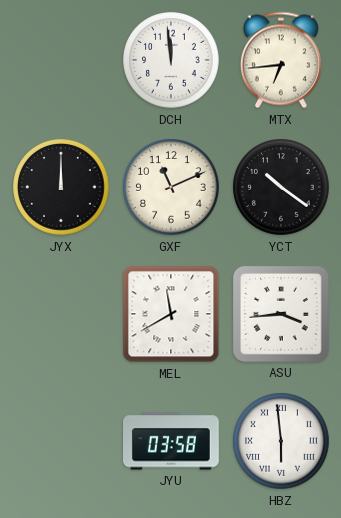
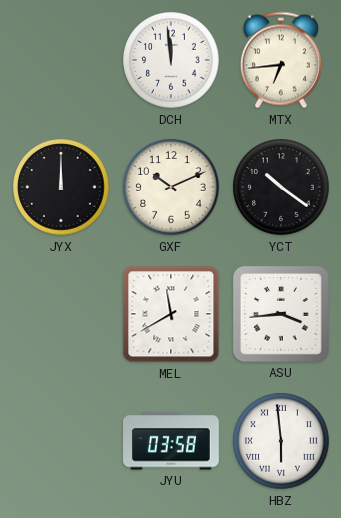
GXF: 11:11 -> 10:11 (171, 187)
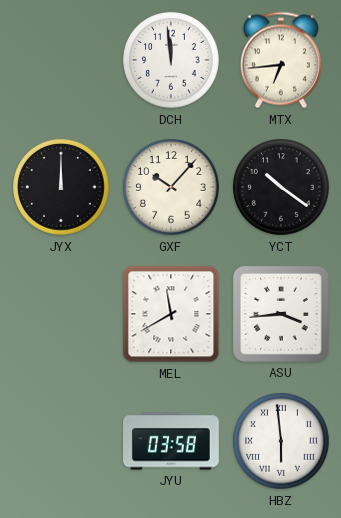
GXF: 10:11 -> 10:07 (171, 187)
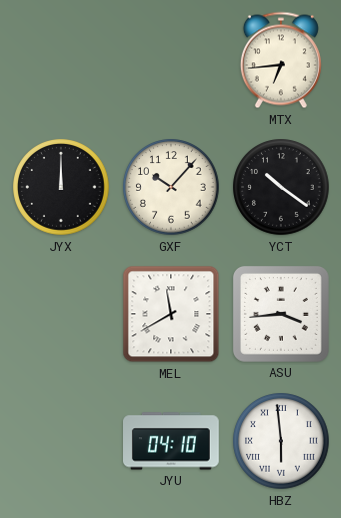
DCH: 11:59 -> none (171, 60)
JYU: 03:58 -> 04:10 (172, 441)
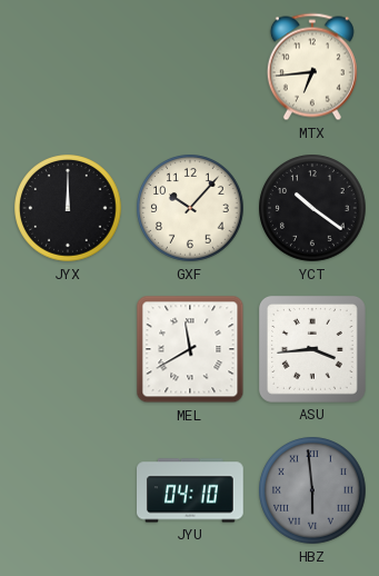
HBZ dial: white -> grey (312, 490)
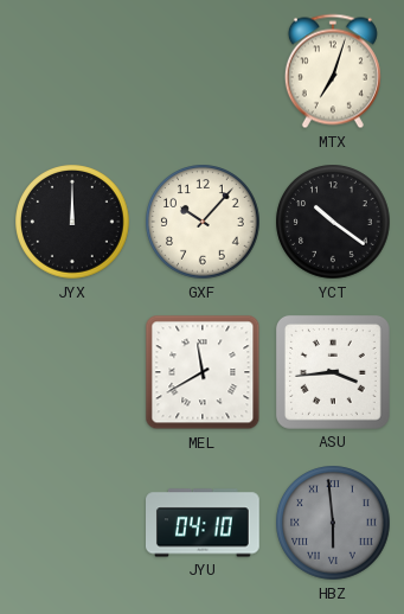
MTX: 6:44 -> 7:03 (333, 71)
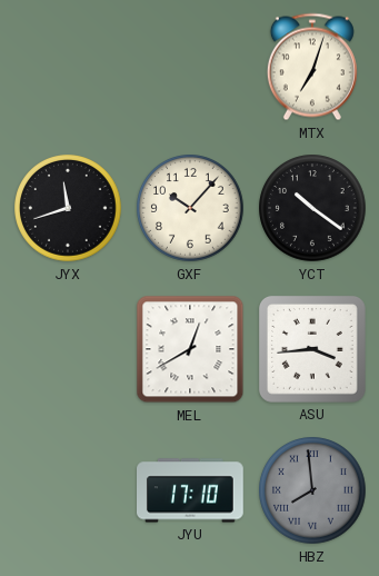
JYX: 12:00 -> 11:42 (68, 208)
MEL: 11:40 -> 12:40 (190, 349)
JYU: 04:10 -> 17:10 (191, 490)
HBZ: 5:59 -> 7:59 (312, 490)
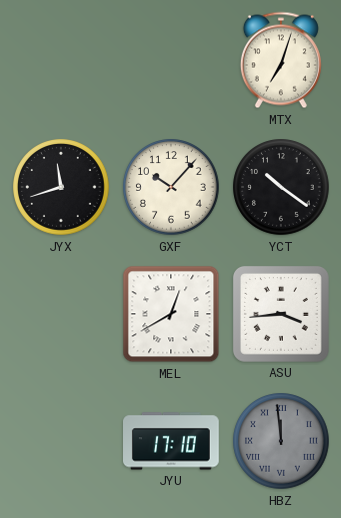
HBZ: 7:59 -> 11:59 (281, 441)
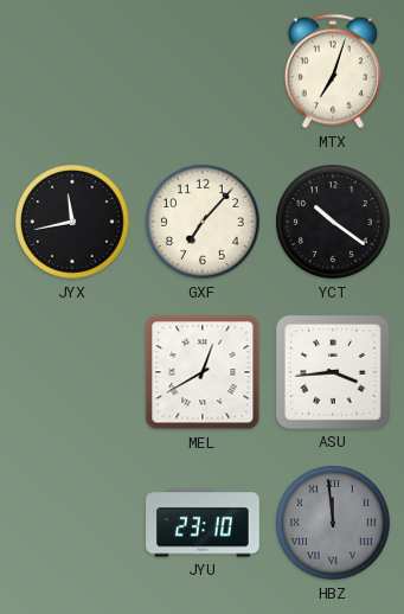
JYX: 11:42 -> 11:43 (72, 222)
GXF: 10:07 -> 7:07 (203, 222)
JYU: 17:10 -> 23:10 (204, 523)
